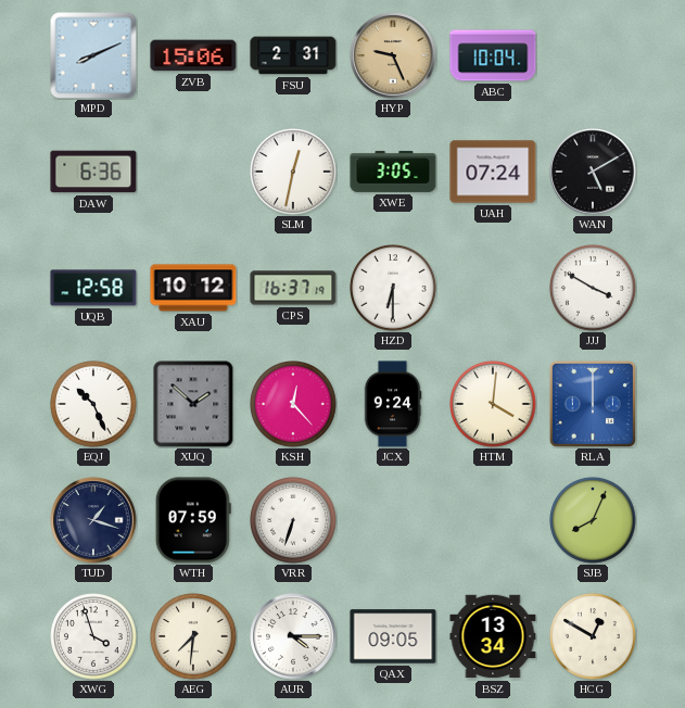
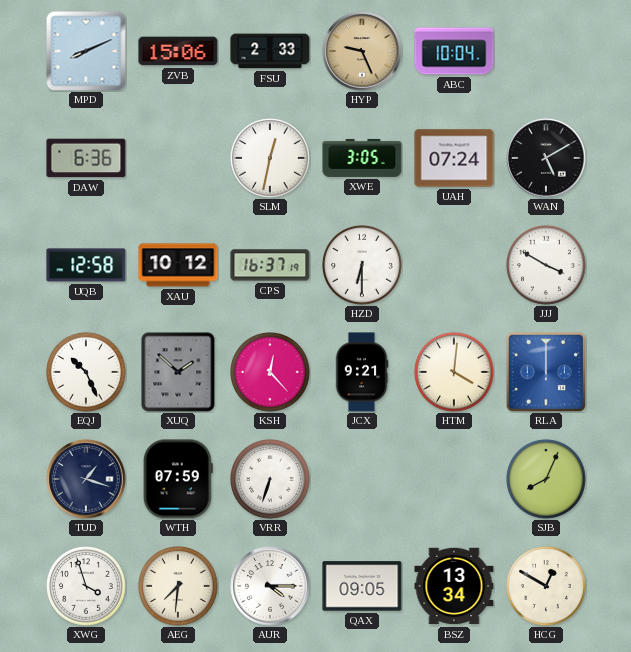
FSU: 2:31 -> 2:33 (270, 51)
JCX: 9:24 -> 9:21 (362, 372)
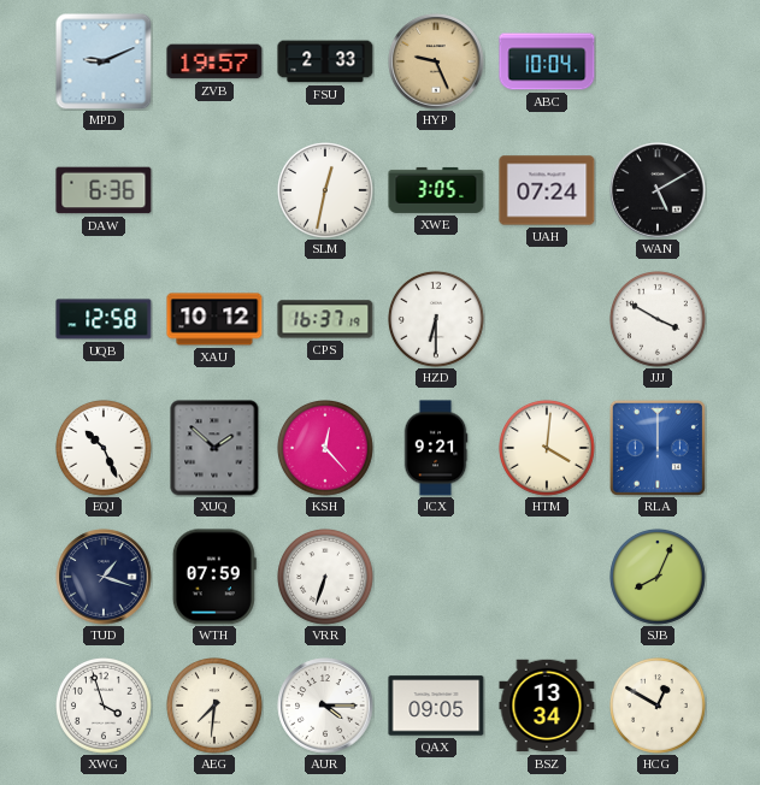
MPD: 8:11 -> 9:11 (104, 61)
ZVB: 15:06 -> 19:57 (214, 61)
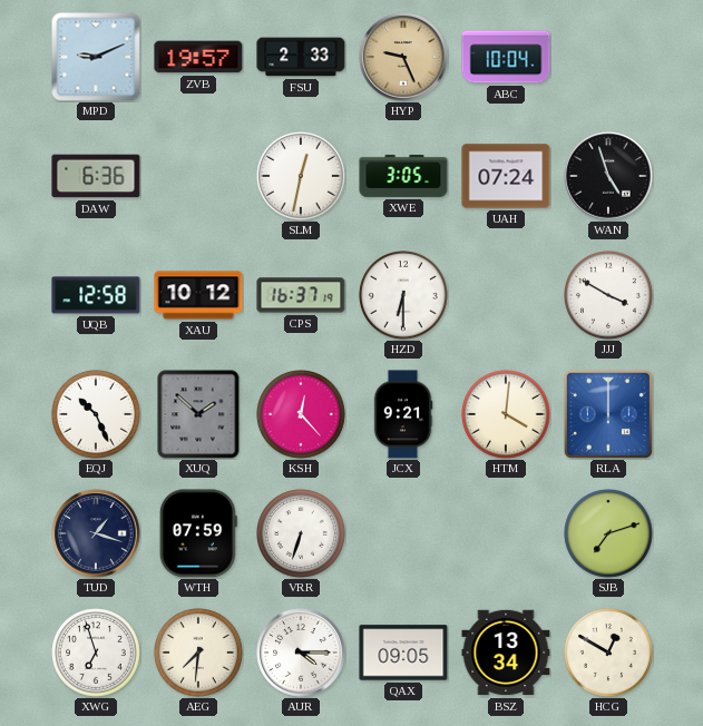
WAN: 5:10 -> 4:57 (608, 176)
SJB: 8:04 -> 7:12 (609, 534)
XWG: 3:57 -> 6:57 (97, 654)
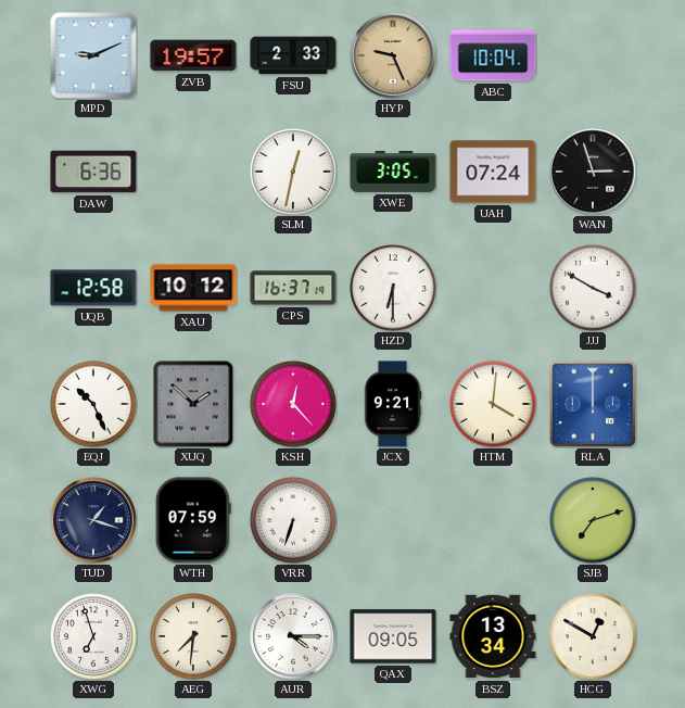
WAN: 4:57 -> 2:57 (593, 172)
